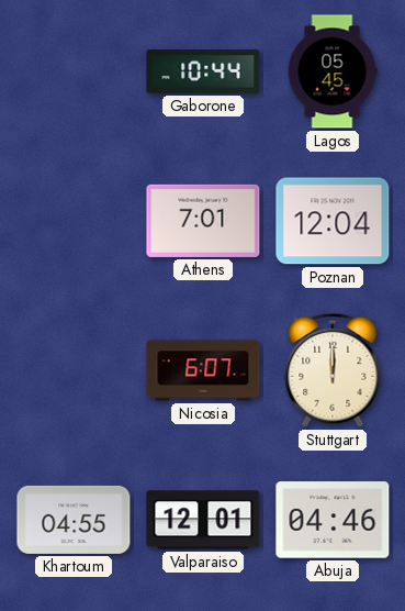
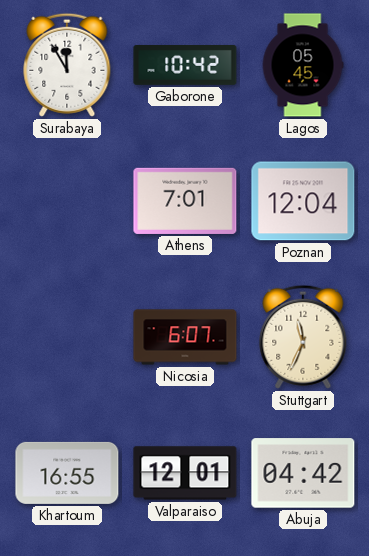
Surabaya: none -> 11:55 (67, 65)
Gaborone: 10:44 -> 10:42 (185, 66)
Stuttgart: 12:00 -> 11:34 (303, 337)
Khartoum: 04:55 -> 16:55 (67, 473)
Abuja: 04:46 -> 04:42 (303, 473)
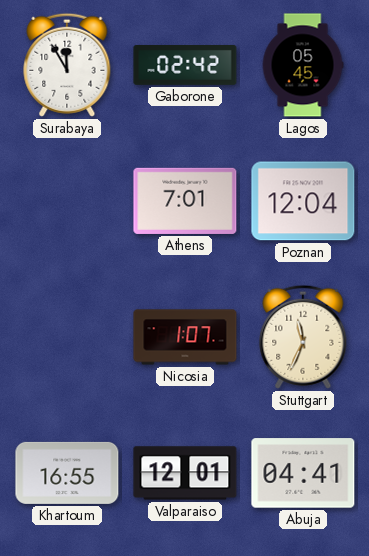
Gaborone: 10:42 -> 02:42 (185, 66)
Nicosia: 6:07 -> 1:07 (185, 337)
Abuja: 04:42 -> 04:41 (303, 473)
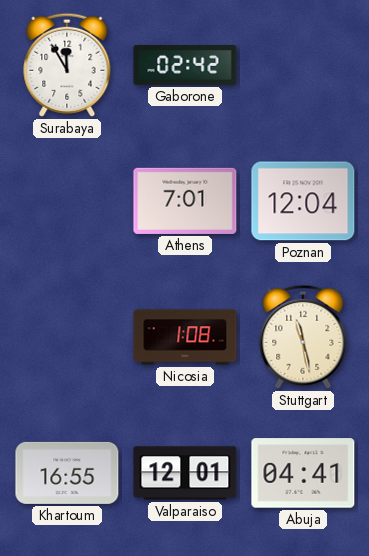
Lagos: 05:45 -> none (303, 65)
Nicosia: 1:07 -> 1:08 (185, 337)
Stuttgart: 11:34 -> 11:28 (303, 337)
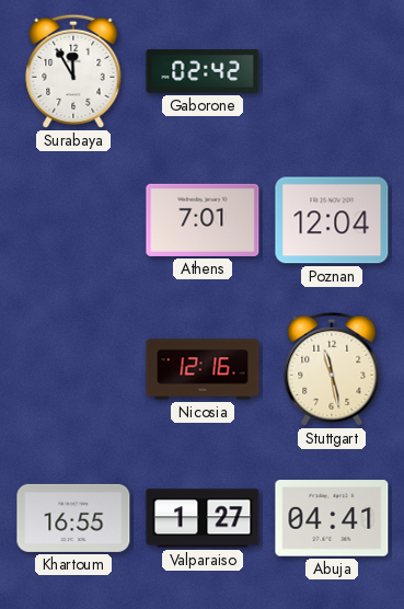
Nicosia: 1:08 -> 12:16 (203, 369)
Valparaiso: 12:01 -> 1:27 (203, 518)
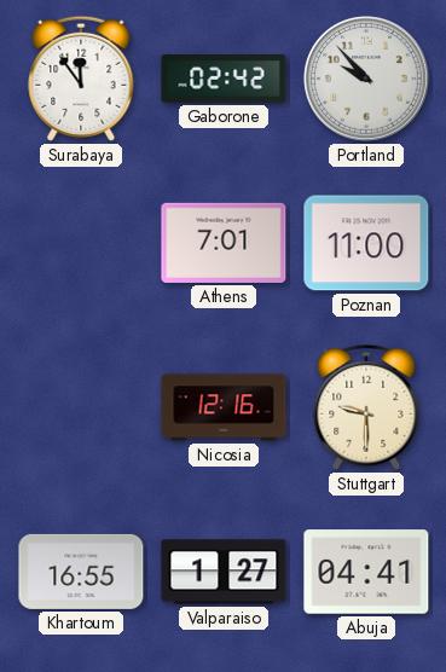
Surabaya: 11:55 -> 11:54 (81, 79)
Portland: none -> 9:53 (366, 79)
Poznan: 12:04 -> 11:00 (366, 243)
Stuttgart: 11:28 -> 9:30 (366, 407)
